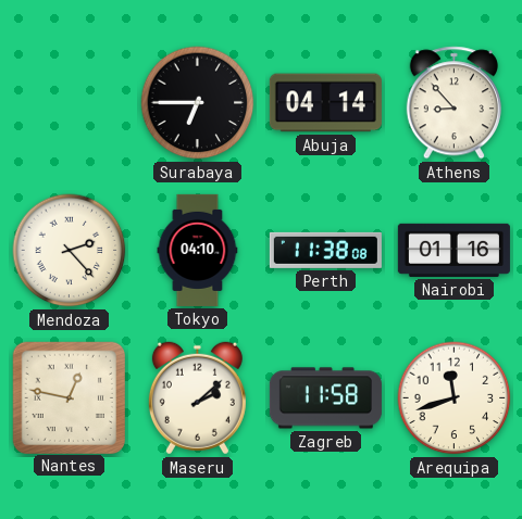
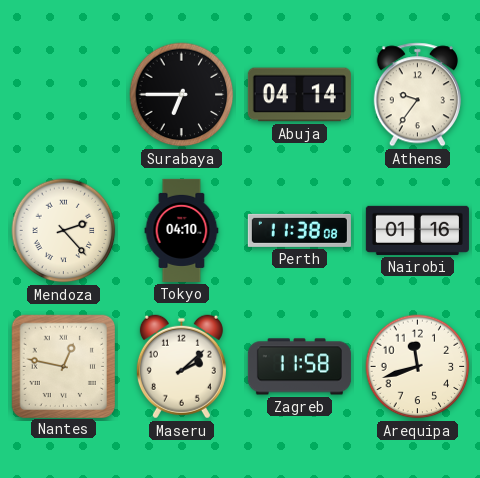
Athens: 8:53 -> 9:36 (417, 95)
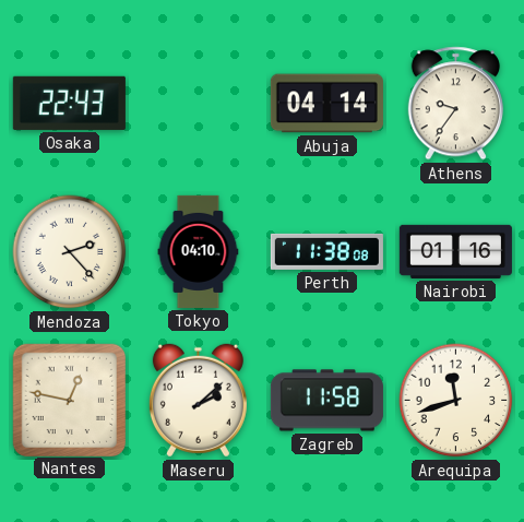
Osaka: none -> 22:43 (69, 103)
Surabaya: 6:45 -> none (182, 95)
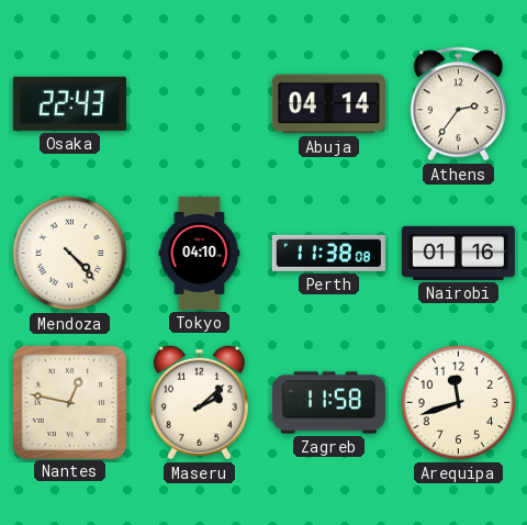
Athens: 9:36 -> 2:36 (458, 104)
Mendoza: 2:23 -> 4:23 (70, 254)
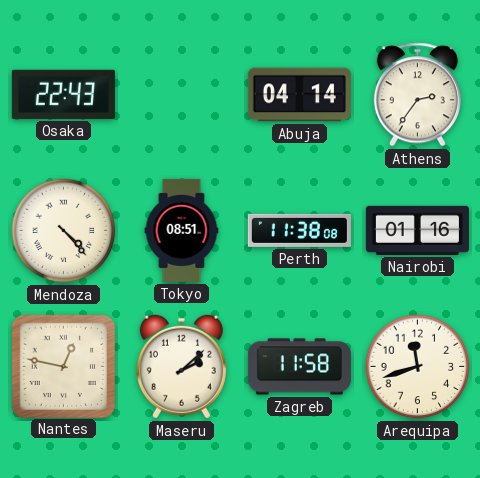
Tokyo: 04:10 -> 08:51 (182, 230)
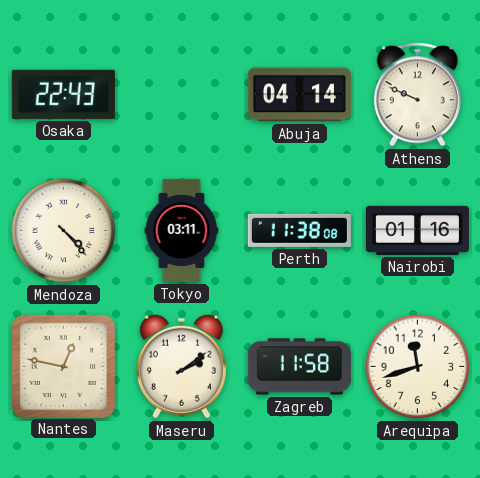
Athens: 2:36 -> 9:49 (417, 95)
Tokyo: 08:51 -> 03:11 (182, 230)
Maseru: 2:08 -> 2:09 (181, 367)
